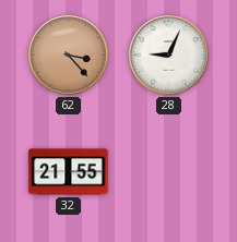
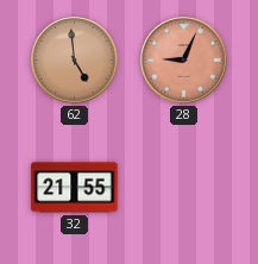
62: 3:23 -> 4:59 (75, 61)
28 dial: white -> salmon (184, 61)
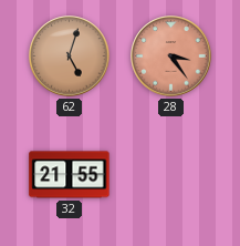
62: 4:59 -> 5:03 (70, 57)
28: 9:04 -> 3:24 (171, 57)
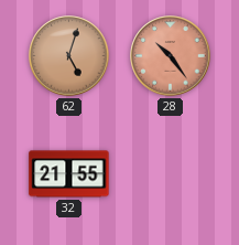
28: 3:24 -> 10:24 (171, 56)
